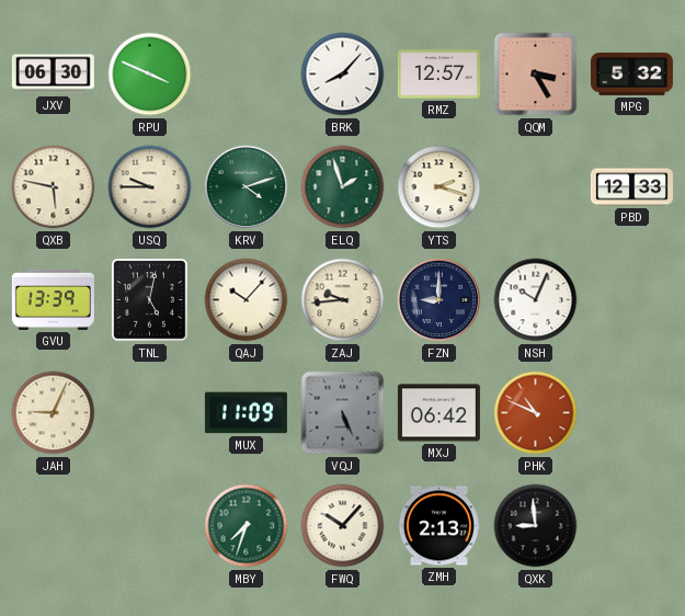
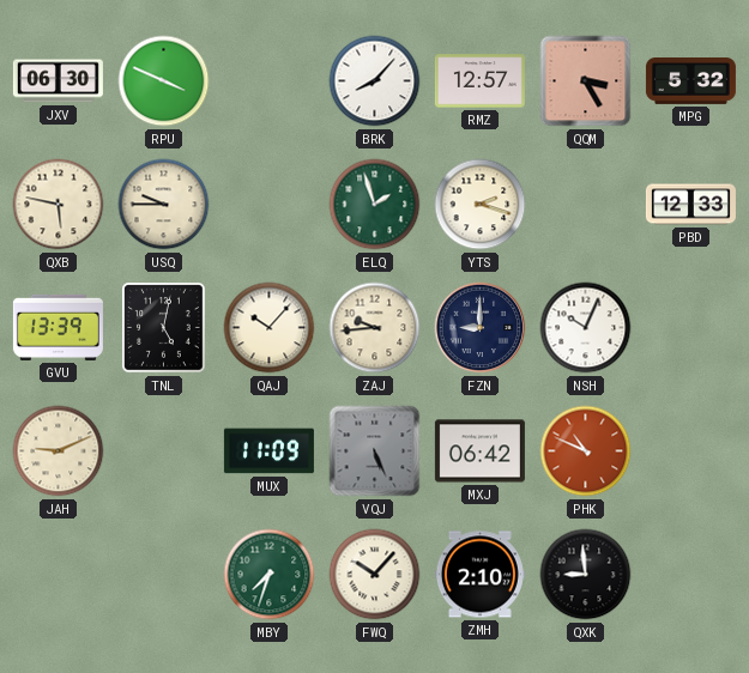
KRV: 4:12 -> none (247, 187)
JAH: 9:04 -> 9:11 (59, 451)
ZMH: 2:13 -> 2:10 (479, 575)
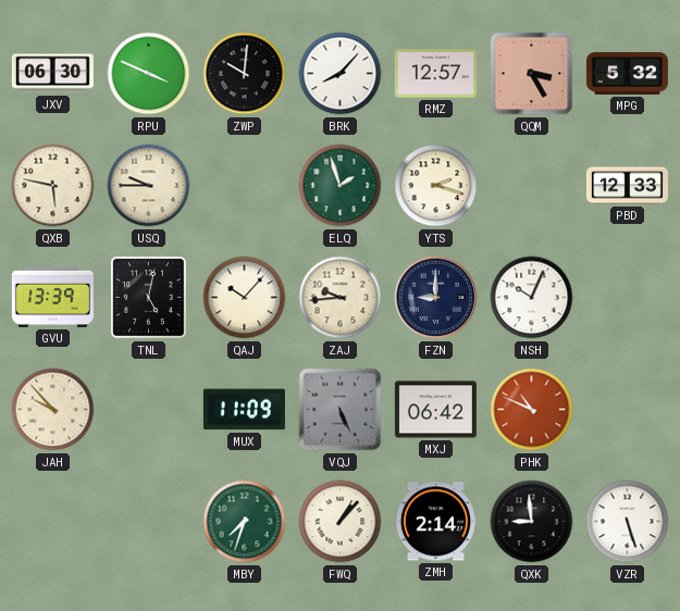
ZWP: none -> 10:01 (245, 74)
JAH: 9:11 -> 9:53 (53, 410)
FWQ: 10:07 -> 1:07 (341, 522)
ZMH: 2:10 -> 2:14 (435, 522)
VZR: none -> 5:27 (628, 522)
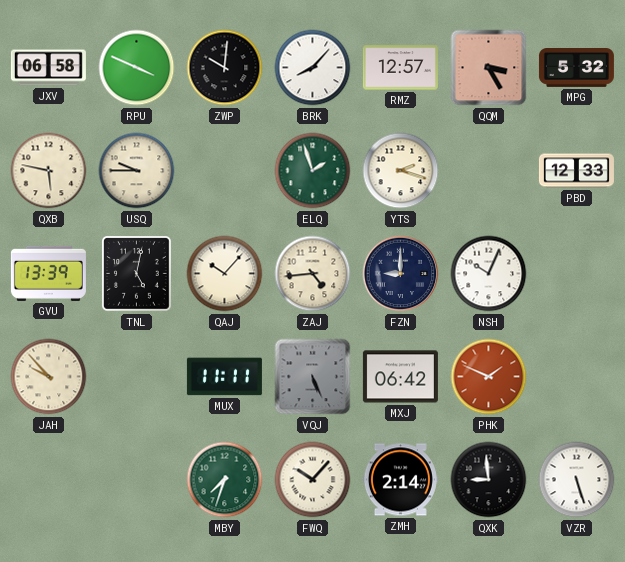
JXV: 06:30 -> 06:58 (48, 68)
ZAJ: 9:44 -> 4:44 (313, 274)
MUX: 11:09 -> 11:11 (224, 377)
PHK: 10:49 -> 1:49 (489, 377)
FWQ: 1:07 -> 10:07 (313, 480)
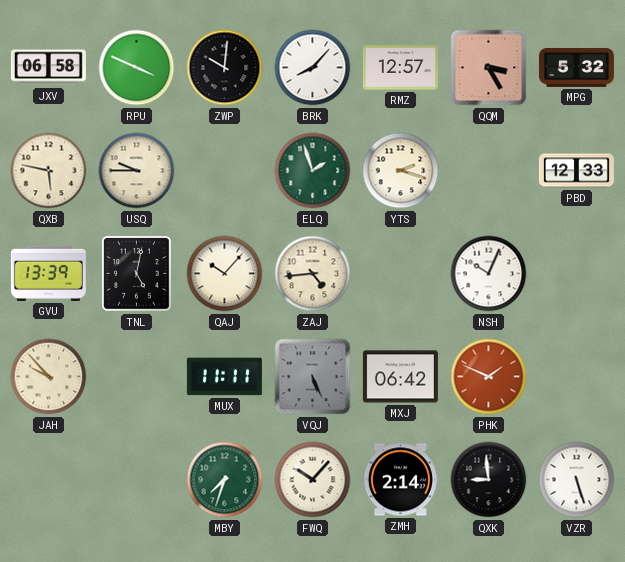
FZN: 9:00 -> none (401, 274)
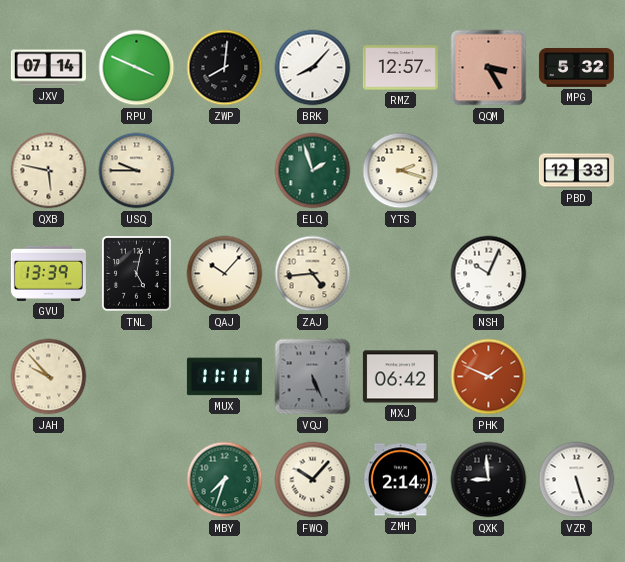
JXV: 06:58 -> 07:14 (48, 68)
ZWP: 10:01 -> 8:01 (225, 68)
